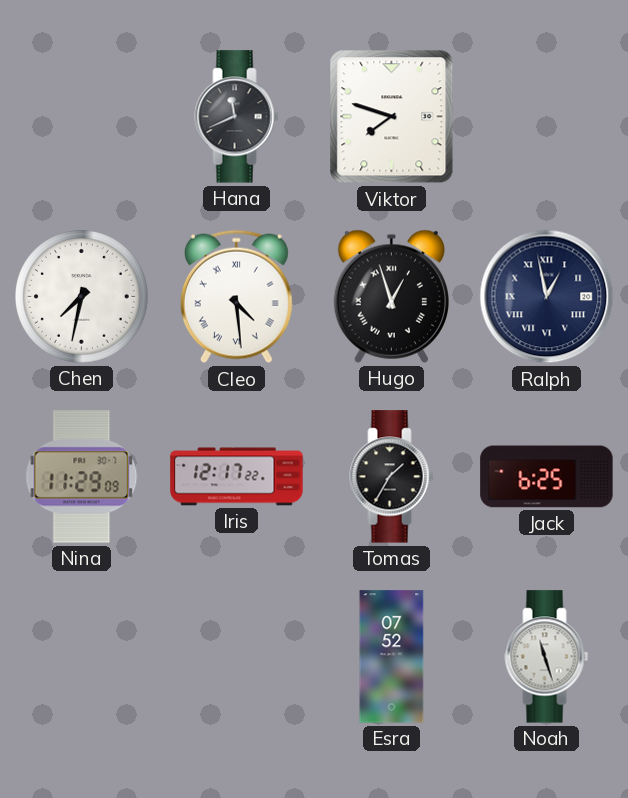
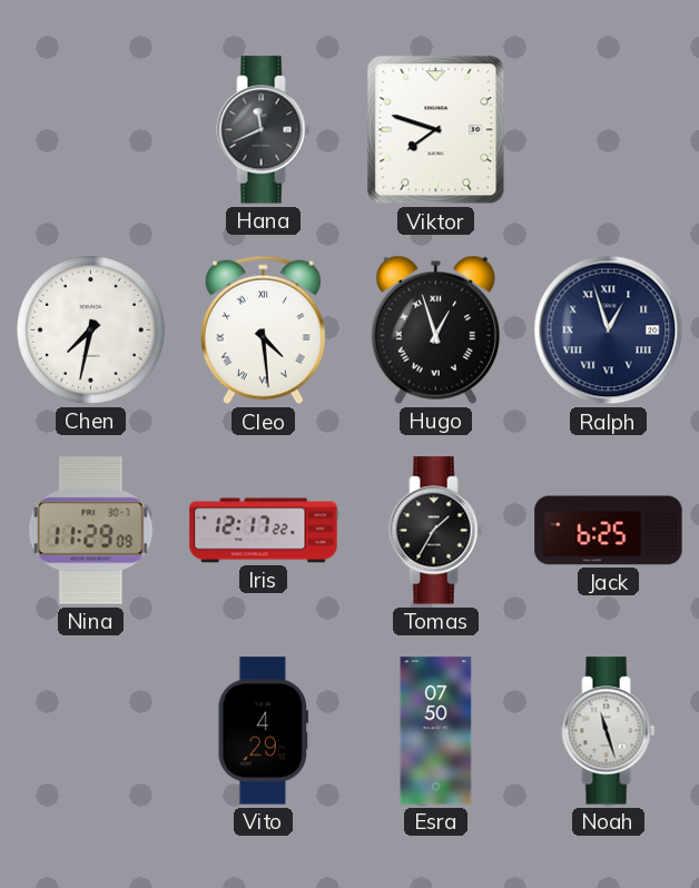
Ralph: 12:58 -> 12:57 (609, 330)
Vito: none -> 4:29 (264, 731)
Esra: 07:52 -> 07:50 (436, 731)
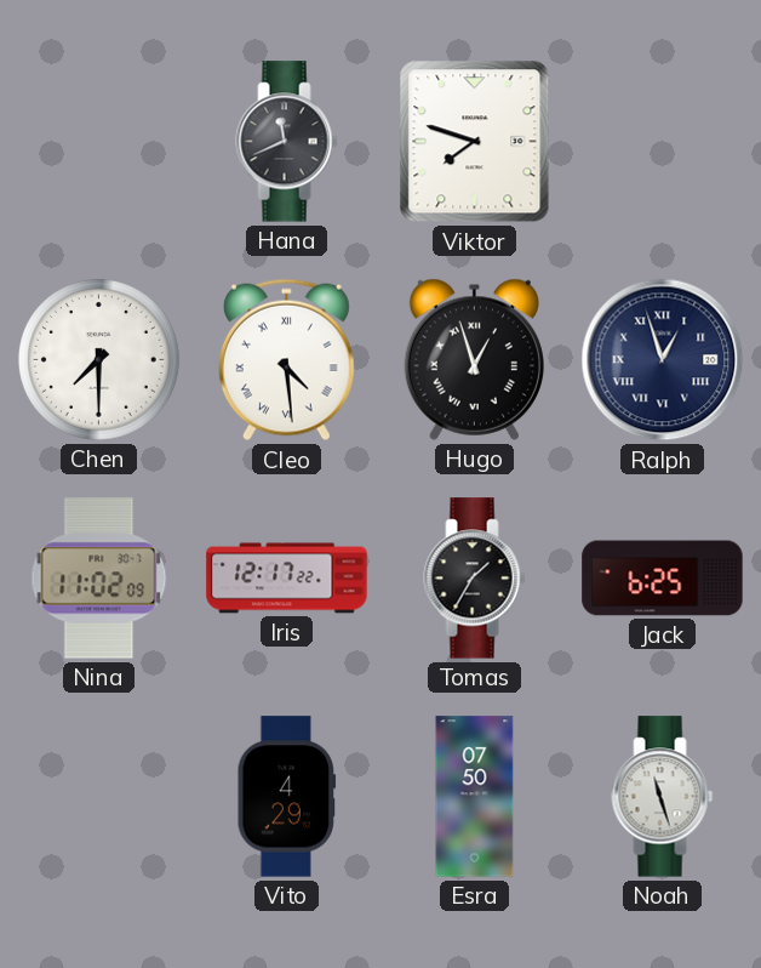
Chen: 7:32 -> 7:30 (99, 360)
Nina: 11:29 -> 11:02 (99, 579)
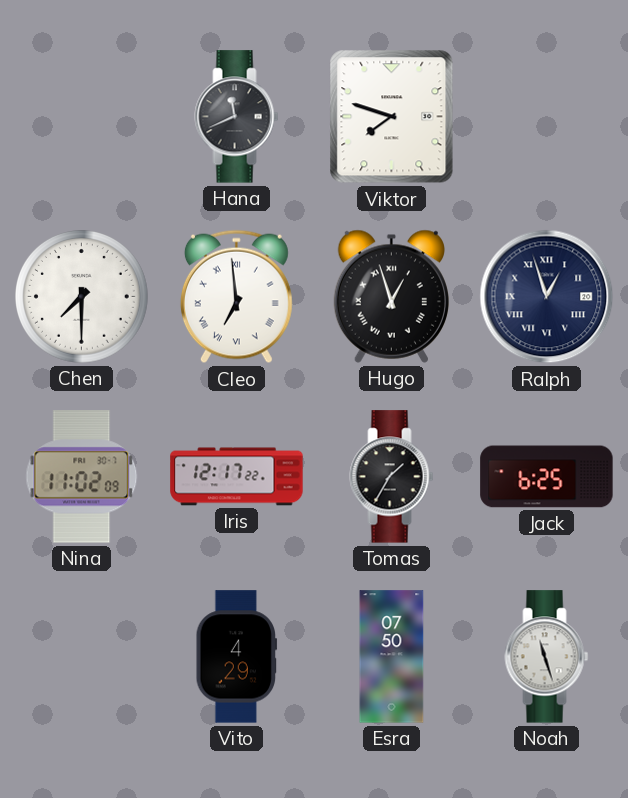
Cleo: 4:29 -> 6:59 (236, 297)
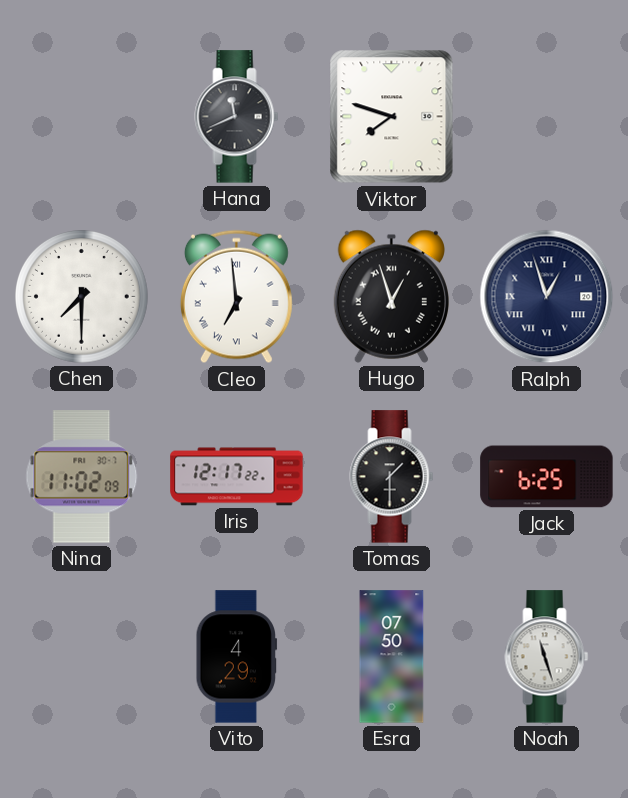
Tomas: 1:35 -> 1:30 (392, 477)
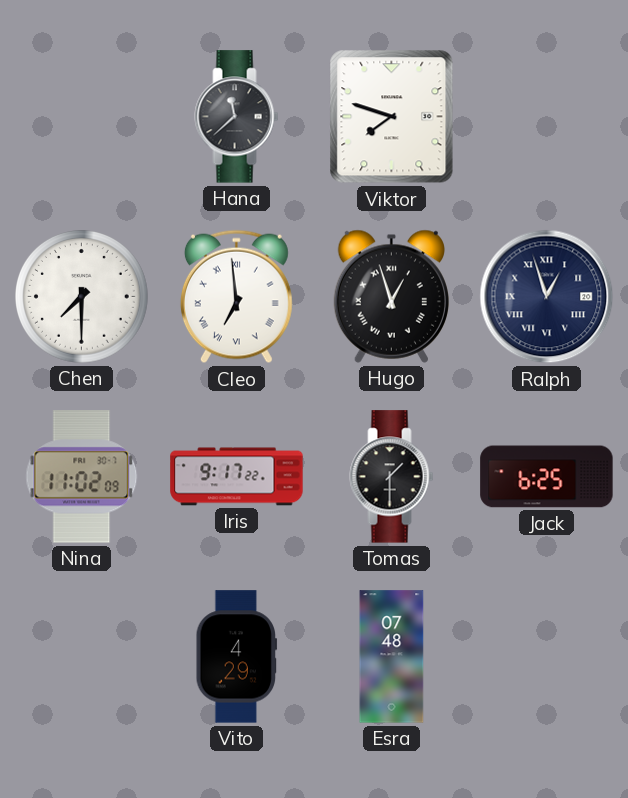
Hana: 11:41 -> 11:38 (237, 117)
Iris: 12:17 -> 9:17 (237, 477)
Esra: 07:50 -> 07:48 (392, 657)
Noah: 11:27 -> none (547, 657)
